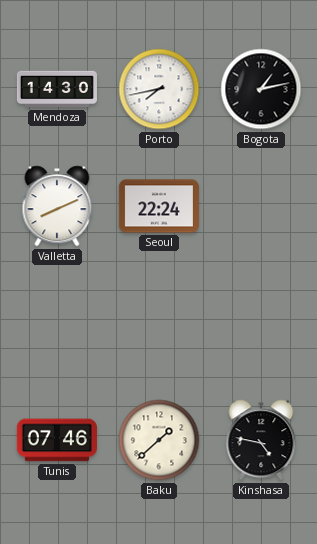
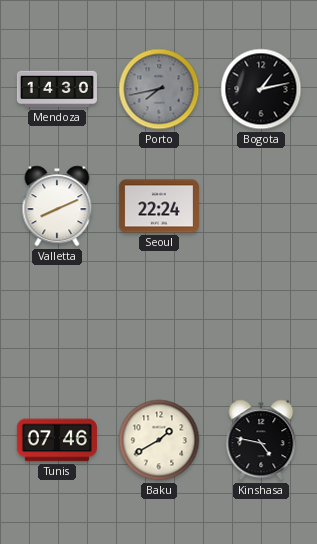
Porto dial: white -> grey (159, 89)
Baku: 1:38 -> 1:40 (159, 440)
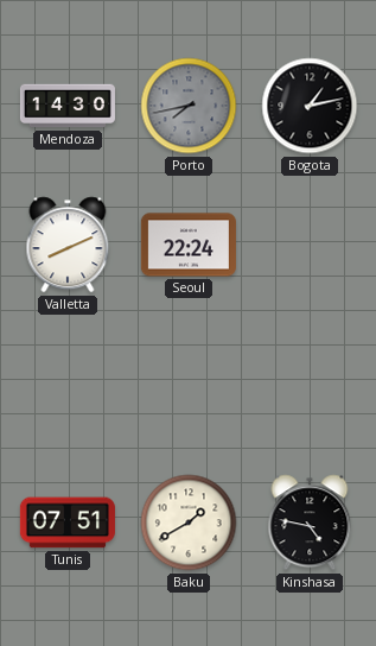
Tunis: 07:46 -> 07:51 (68, 522)
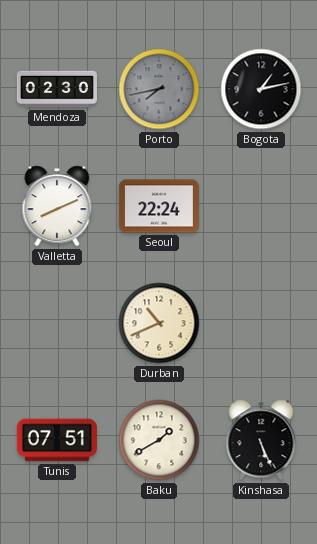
Mendoza: 14:30 -> 02:30 (57, 89)
Durban: none -> 10:41 (159, 323)
Kinshasa: 4:47 -> 5:26 (261, 440)
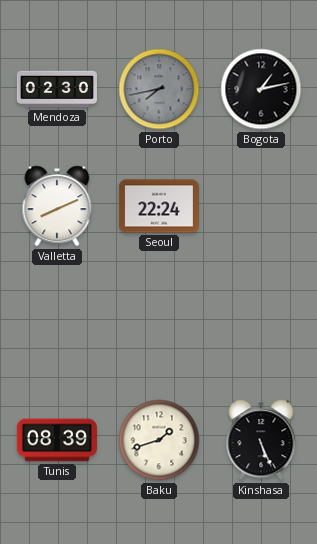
Durban: 10:41 -> none (159, 323)
Tunis: 07:51 -> 08:39 (57, 440)
Baku: 1:40 -> 1:42 (159, 440)
